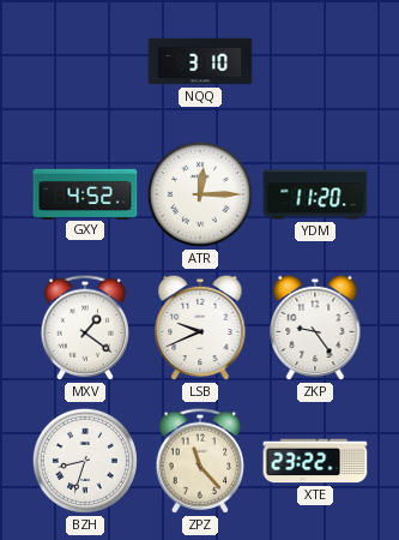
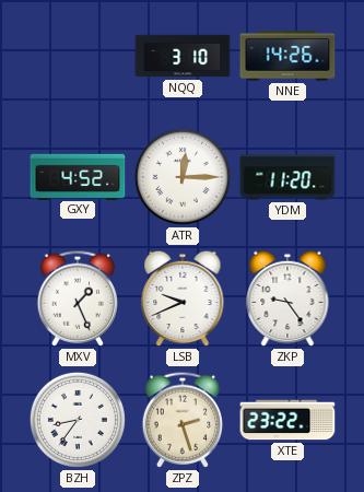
NNE: none -> 14:26 (287, 56)
MXV: 1:21 -> 1:26 (78, 298)
BZH: 8:33 -> 8:36 (78, 420)
ZPZ: 11:23 -> 2:27 (183, 420)
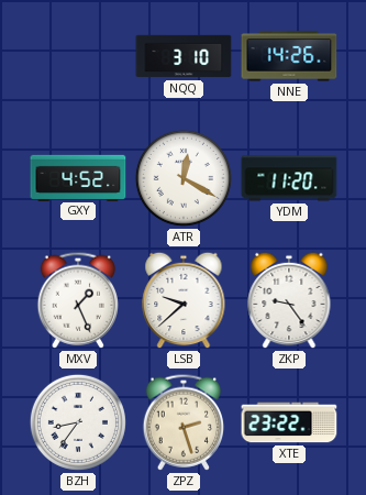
ATR: 12:15 -> 12:20 (184, 178)
LSB: 9:41 -> 9:38 (184, 300)
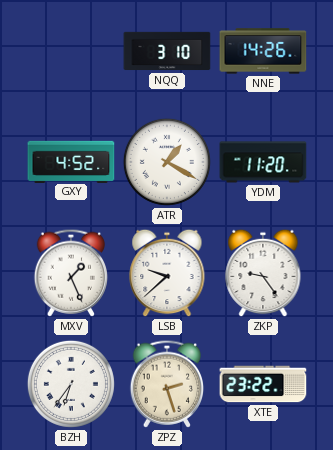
ATR: 12:20 -> 1:20 (167, 162)
BZH: 8:36 -> 6:36 (71, 384)
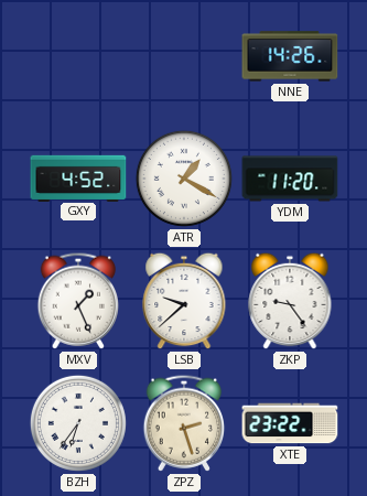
NQQ: 3:10 -> none (167, 51)
